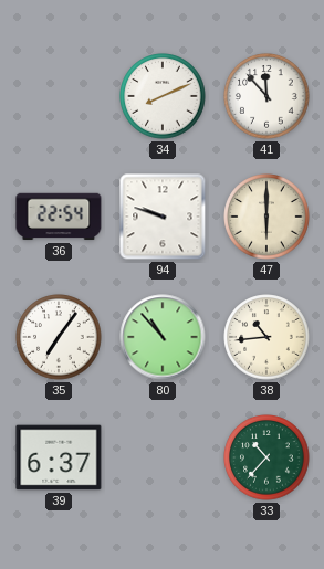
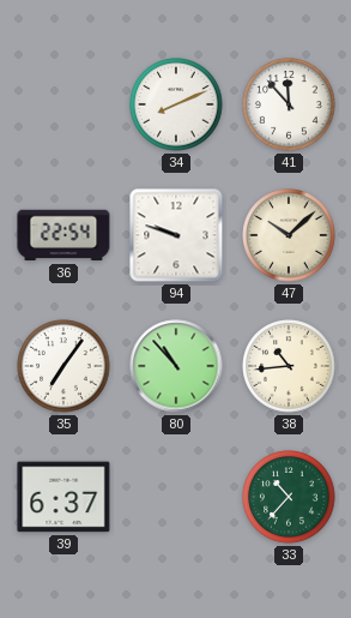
47: 6:00 -> 10:08 (289, 235)
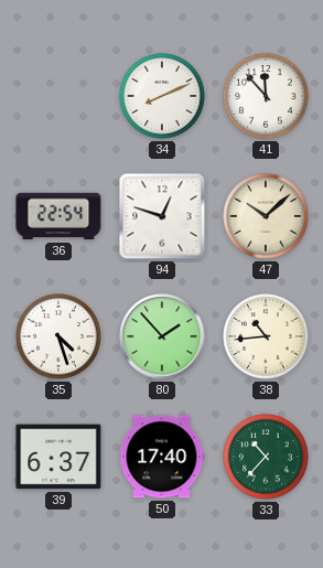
94: 9:48 -> 12:48 (162, 216)
35: 7:06 -> 4:27 (58, 336)
80: 10:53 -> 1:53 (162, 336)
50: none -> 17:40 (162, 457)
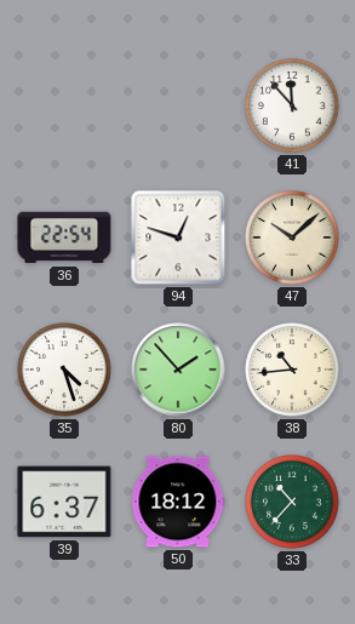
34: 8:11 -> none (162, 96)
50: 17:40 -> 18:12 (178, 502)
